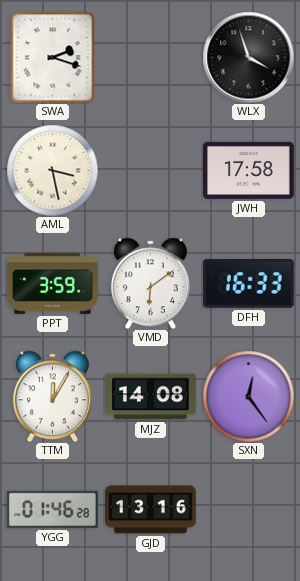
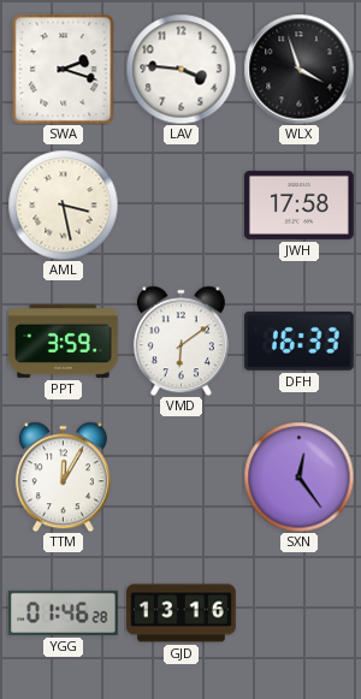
LAV: none -> 3:46 (180, 69)
MJZ: 14:08 -> none (151, 397)
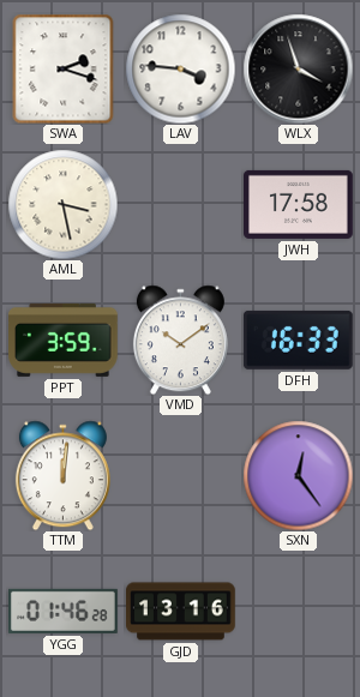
VMD: 6:09 -> 10:09 (180, 340)
TTM: 12:05 -> 12:01 (62, 475)
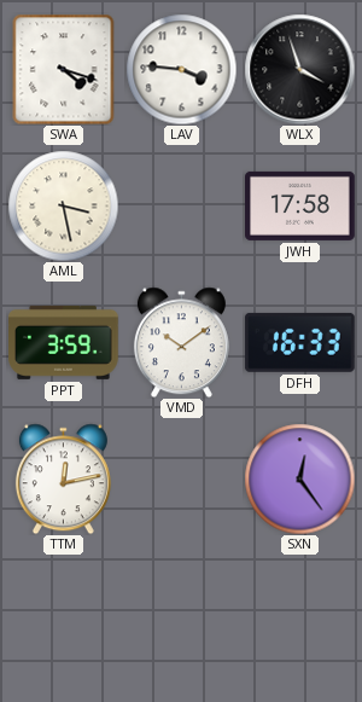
SWA: 2:18 -> 4:18 (64, 69)
TTM: 12:01 -> 12:13 (63, 478)
YGG: 01:46 -> none (64, 611)
GJD: 13:16 -> none (181, 612)
